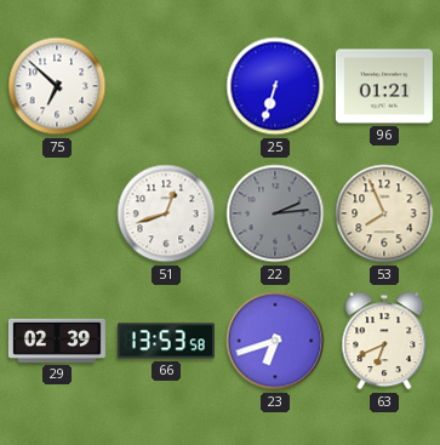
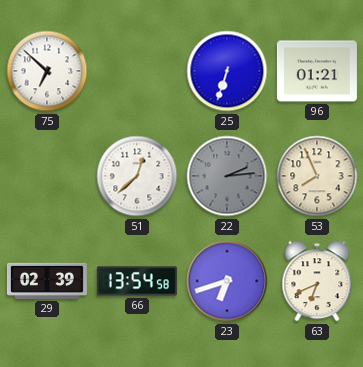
51: 12:42 -> 12:38 (137, 176)
66: 13:53 -> 13:54 (137, 281)
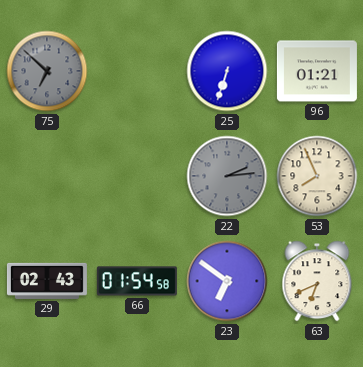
75 dial: white -> grey (47, 71)
51: 12:38 -> none (137, 176)
29: 02:39 -> 02:43 (47, 281)
66: 13:54 -> 01:54 (137, 281)
23: 6:42 -> 6:51 (227, 281)
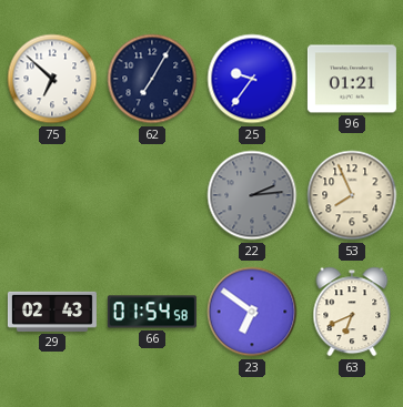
75 dial: grey -> white (52, 79)
62: none -> 7:05 (152, 79)
25: 6:33 -> 9:36 (252, 79)
